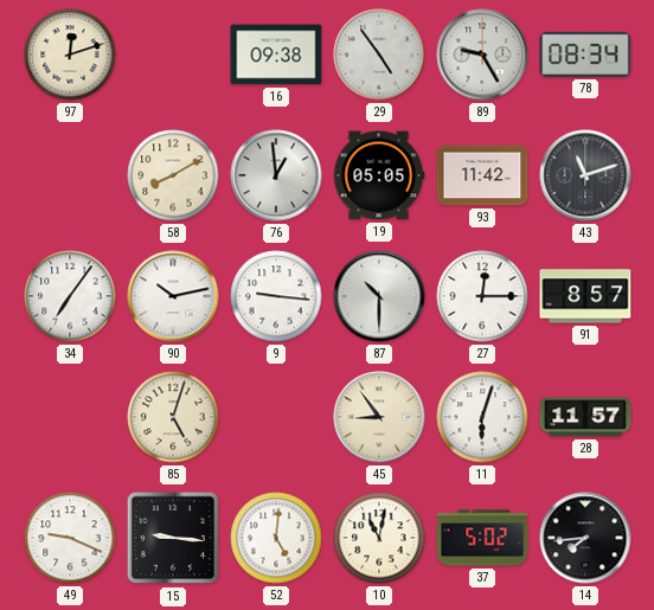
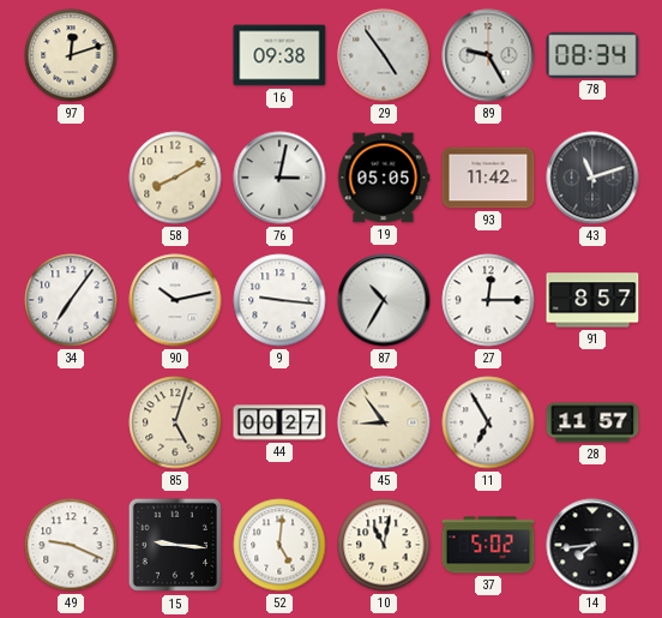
76: 12:59 -> 3:02 (279, 178)
87: 10:30 -> 10:35 (384, 300)
44: none -> 00:27 (279, 422)
11: 6:03 -> 6:55 (488, 422)
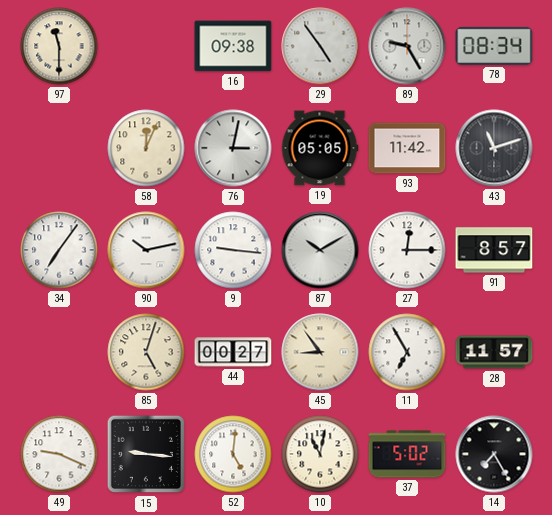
97: 12:12 -> 11:30 (59, 46)
58: 8:10 -> 12:04 (146, 148)
87: 10:35 -> 10:10 (320, 250)
14: 7:44 -> 7:25 (494, 454)
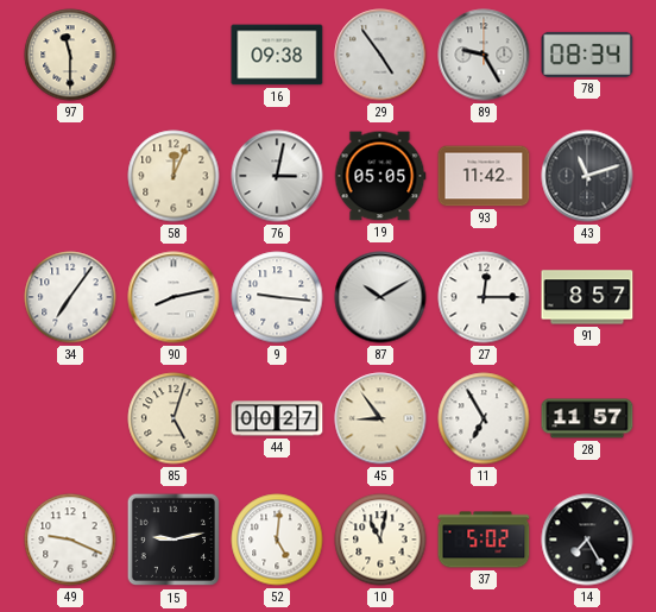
90: 10:13 -> 8:13 (174, 297)
15: 9:16 -> 9:13 (174, 540)
